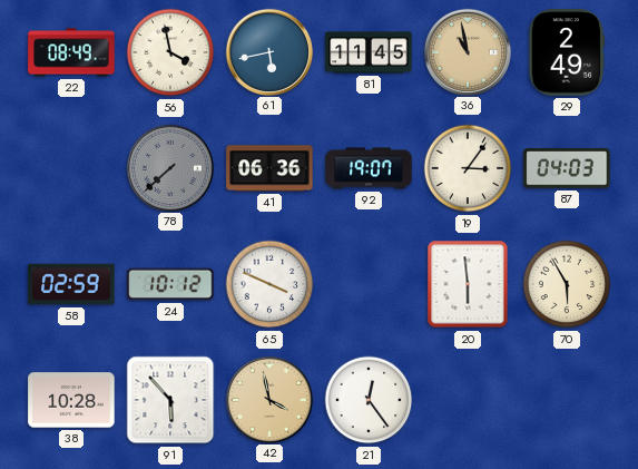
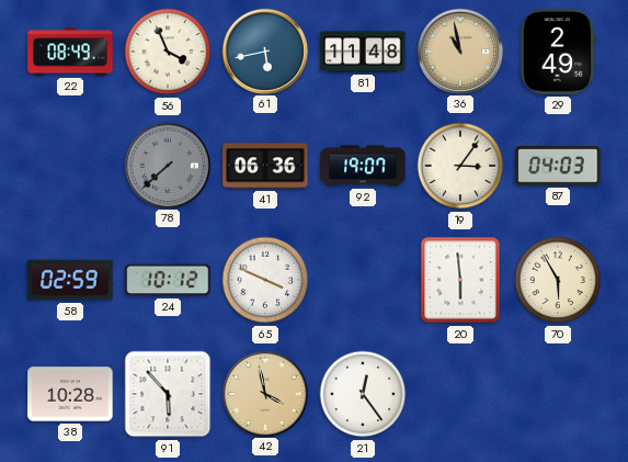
56: 3:58 -> 3:56 (168, 52)
81: 11:45 -> 11:48 (363, 52)
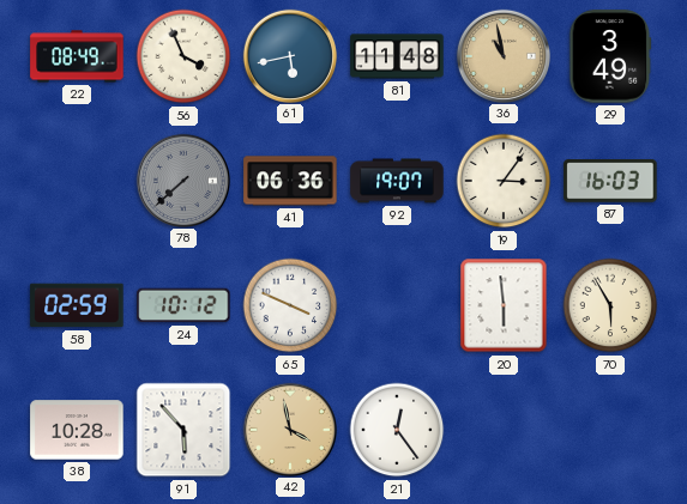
29: 2:49 -> 3:49 (610, 56)
87: 04:03 -> 16:03 (610, 181)
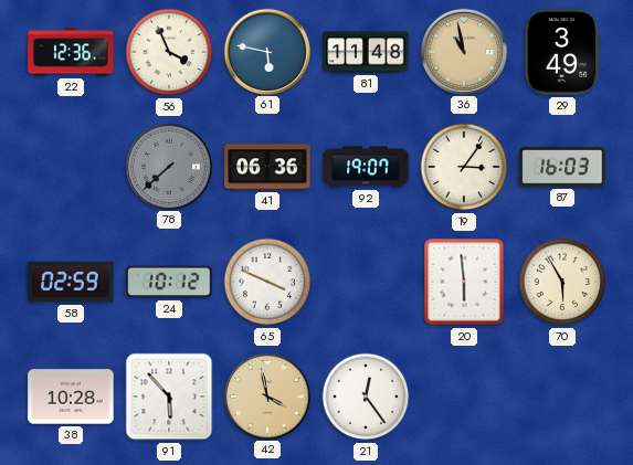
22: 08:49 -> 12:36 (71, 52)
61: 5:43 -> 5:47 (266, 51)
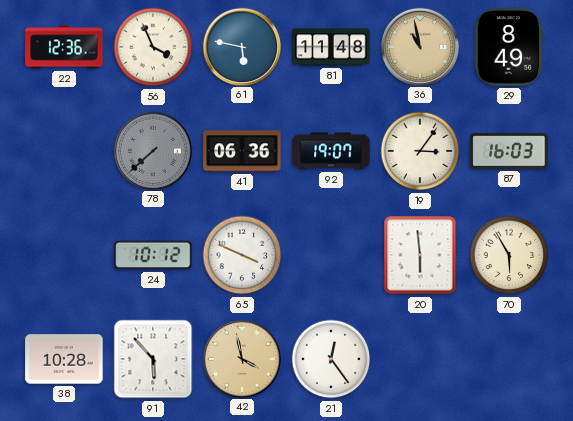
29: 3:49 -> 8:49 (509, 47)
58: 02:59 -> none (71, 282)
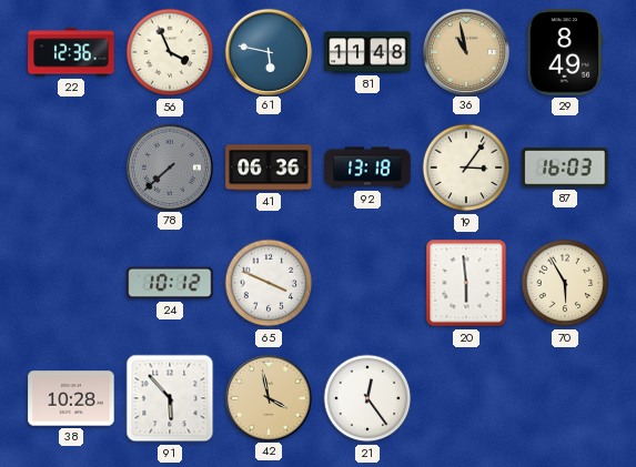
92: 19:07 -> 13:18 (367, 167)
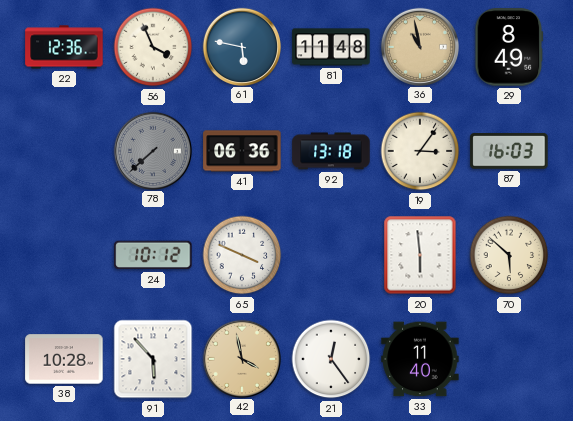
70: 5:55 -> 5:52 (509, 255)
33: none -> 11:40 (420, 359)
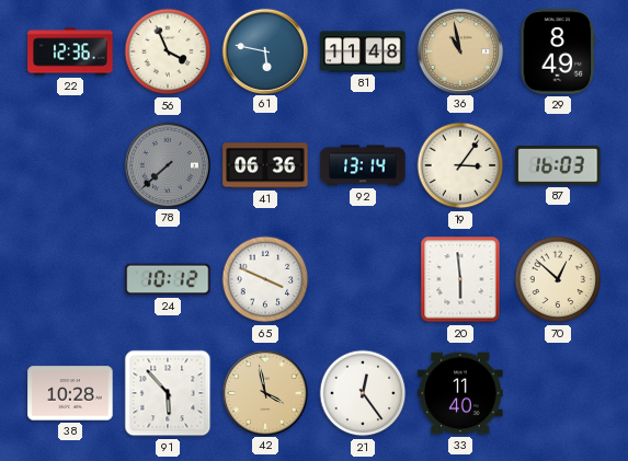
92: 13:18 -> 13:14 (363, 165)
70: 5:52 -> 12:52 (558, 279)
